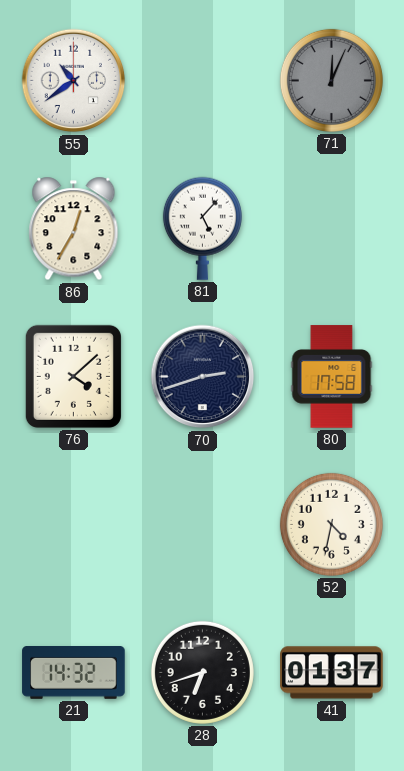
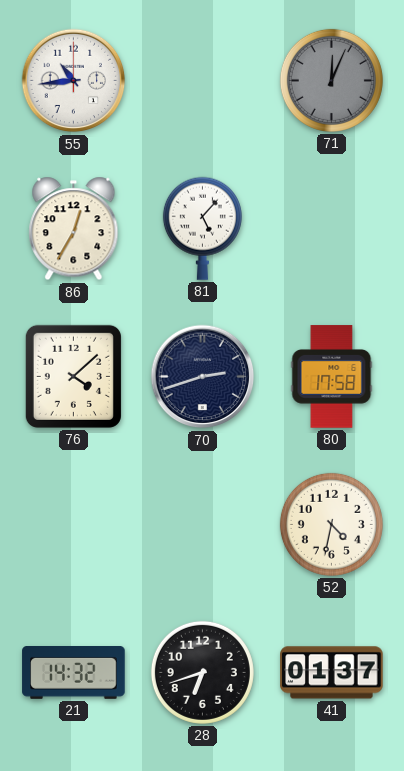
55: 10:39 -> 10:44 (74, 81)
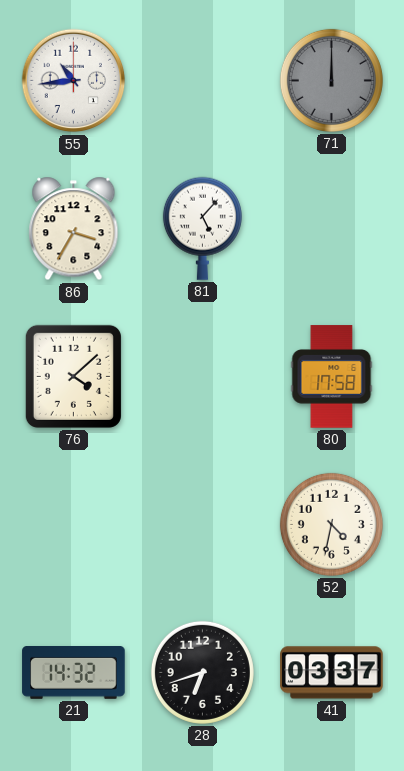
71: 12:04 -> 12:00 (331, 80)
86: 12:35 -> 3:35 (74, 229)
70: 2:42 -> none (203, 377)
41: 01:37 -> 03:37 (332, 673)
